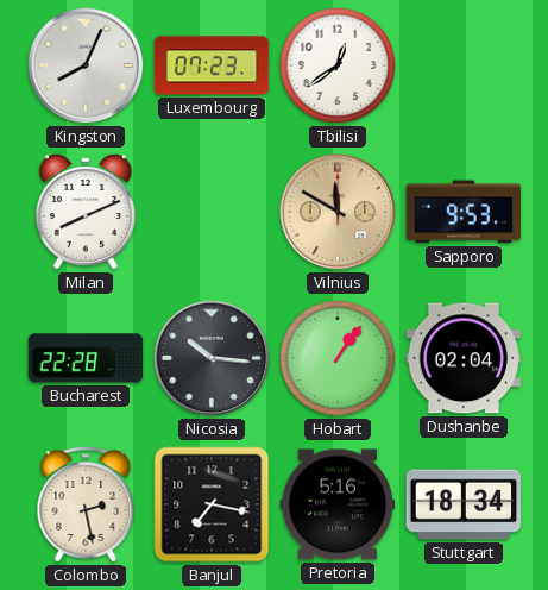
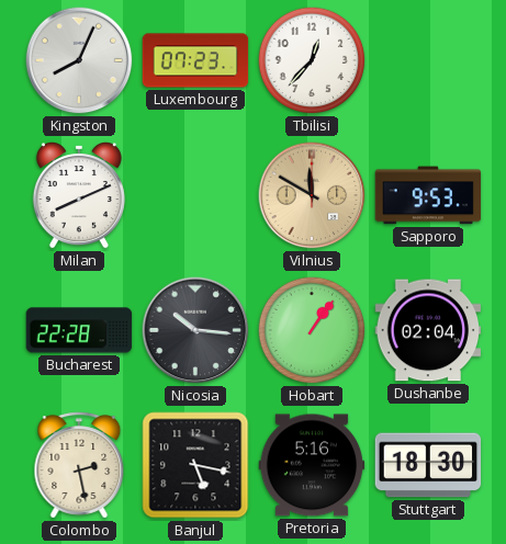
Tbilisi: 12:39 -> 12:37 (312, 60)
Banjul: 7:17 -> 5:17 (195, 465)
Stuttgart: 18:34 -> 18:30 (428, 465)
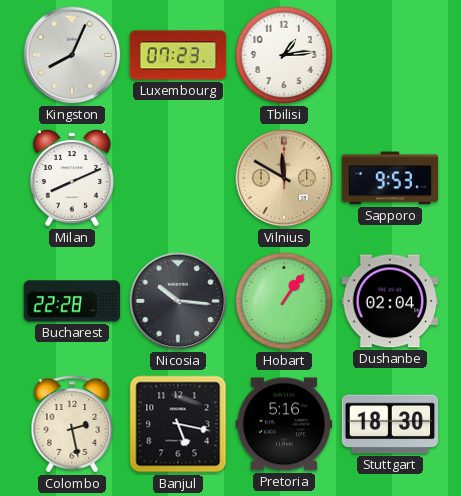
Tbilisi: 12:37 -> 1:14 (284, 55)
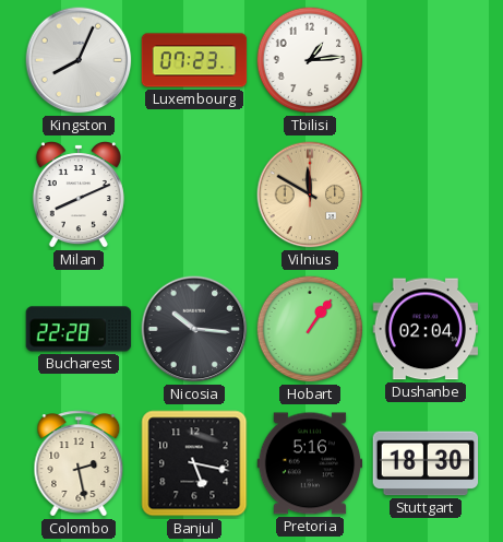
Sapporo: 9:53 -> none (390, 178)
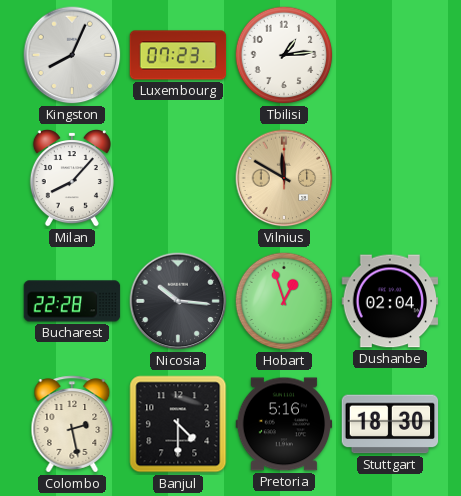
Milan: 8:11 -> 8:07 (72, 179)
Hobart: 1:06 -> 12:57 (284, 301)
Banjul: 5:17 -> 4:30 (178, 424)
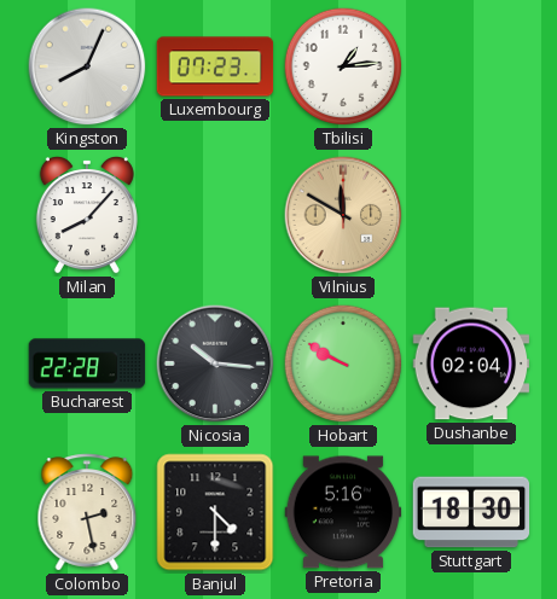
Hobart: 12:57 -> 9:50 (343, 364)
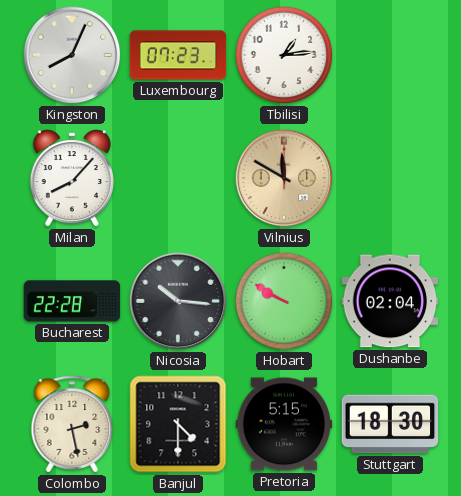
Pretoria: 5:16 -> 5:15 (284, 424)
